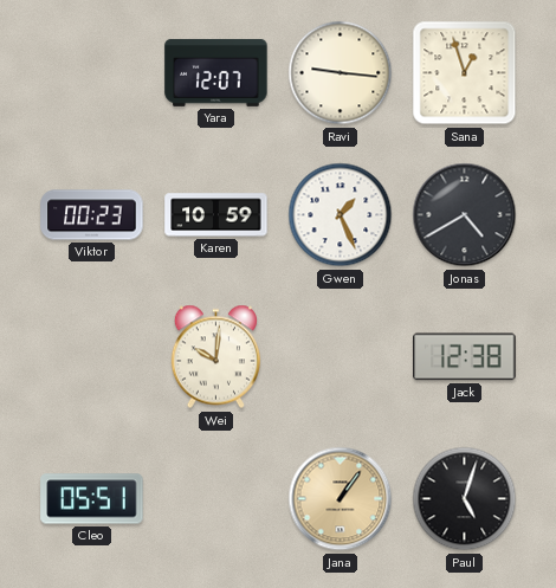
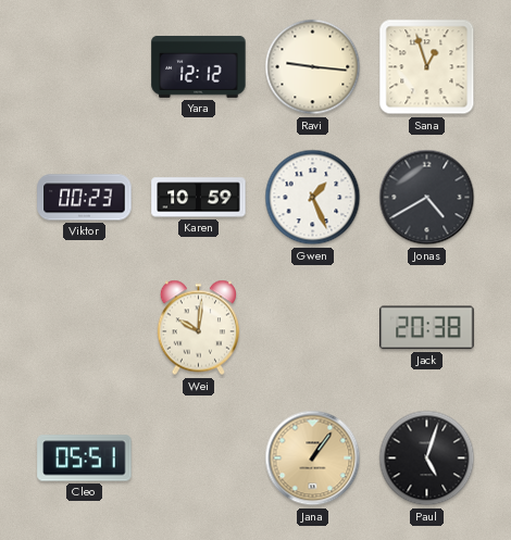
Yara: 12:07 -> 12:12 (199, 66)
Jack: 12:38 -> 20:38 (427, 328)
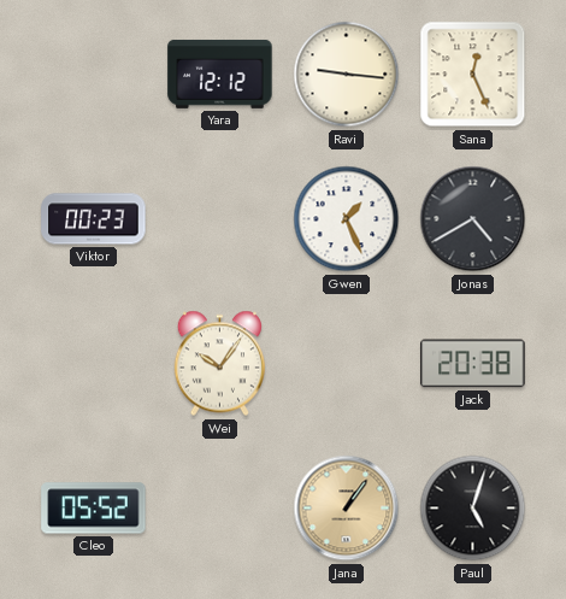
Sana: 12:57 -> 12:26 (473, 75)
Karen: 10:59 -> none (199, 198)
Wei: 10:01 -> 10:06 (219, 364)
Cleo: 05:51 -> 05:52 (94, 509)
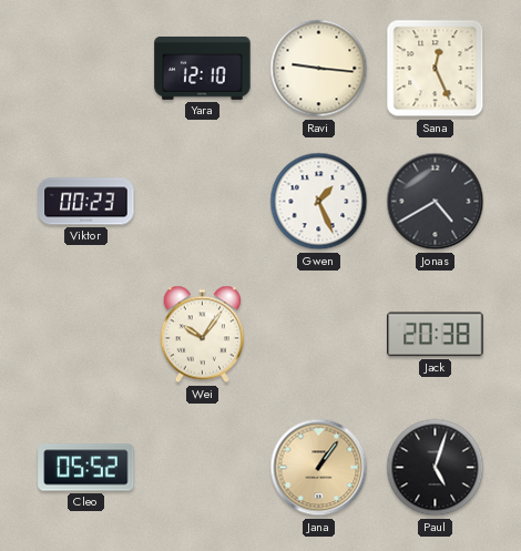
Yara: 12:12 -> 12:10 (203, 68)
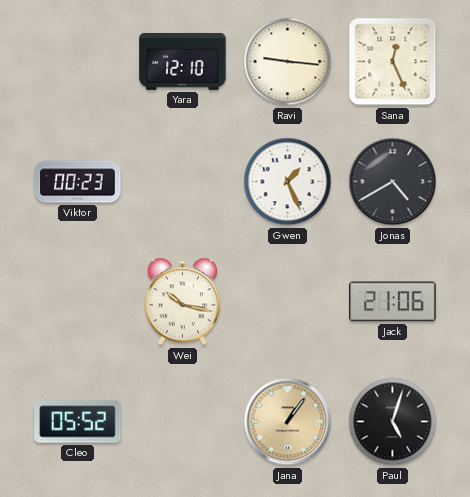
Wei: 10:06 -> 10:17 (182, 302)
Jack: 20:38 -> 21:06 (393, 302)
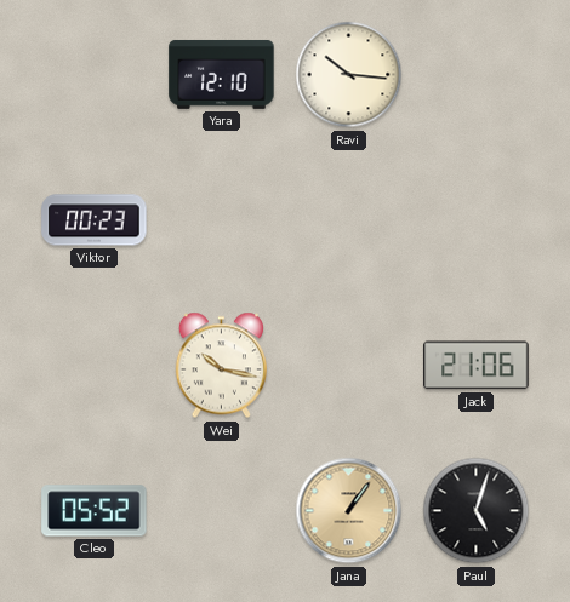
Ravi: 9:16 -> 10:16 (349, 75)
Sana: 12:26 -> none (393, 62)
Gwen: 1:26 -> none (288, 182)
Jonas: 4:40 -> none (393, 182)
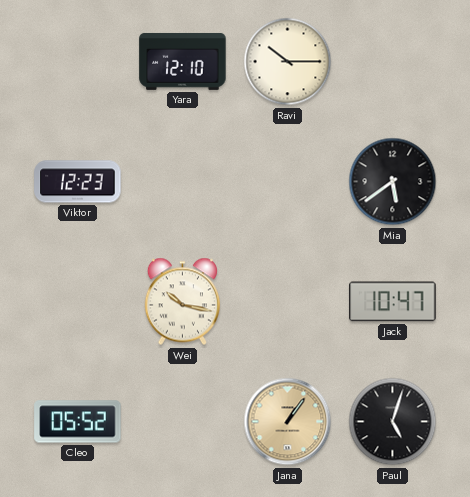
Ravi: 10:16 -> 10:15 (288, 62)
Viktor: 00:23 -> 12:23 (78, 182)
Mia: none -> 5:39 (393, 182)
Jack: 21:06 -> 10:47 (393, 302)
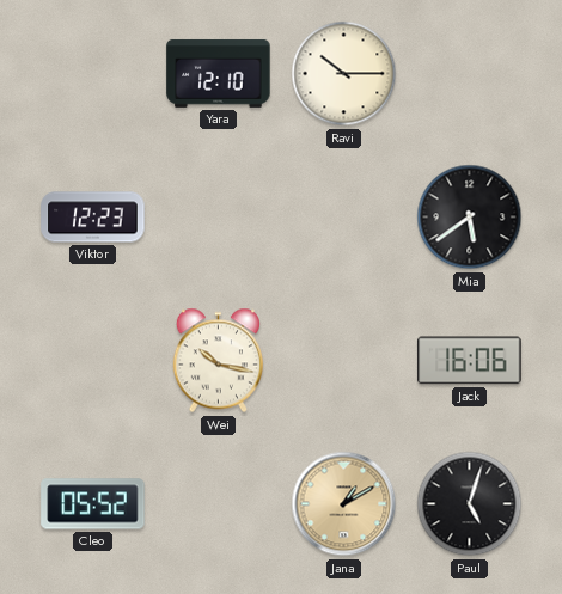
Jack: 10:47 -> 16:06 (470, 361)
Jana: 1:06 -> 1:10 (344, 504)
